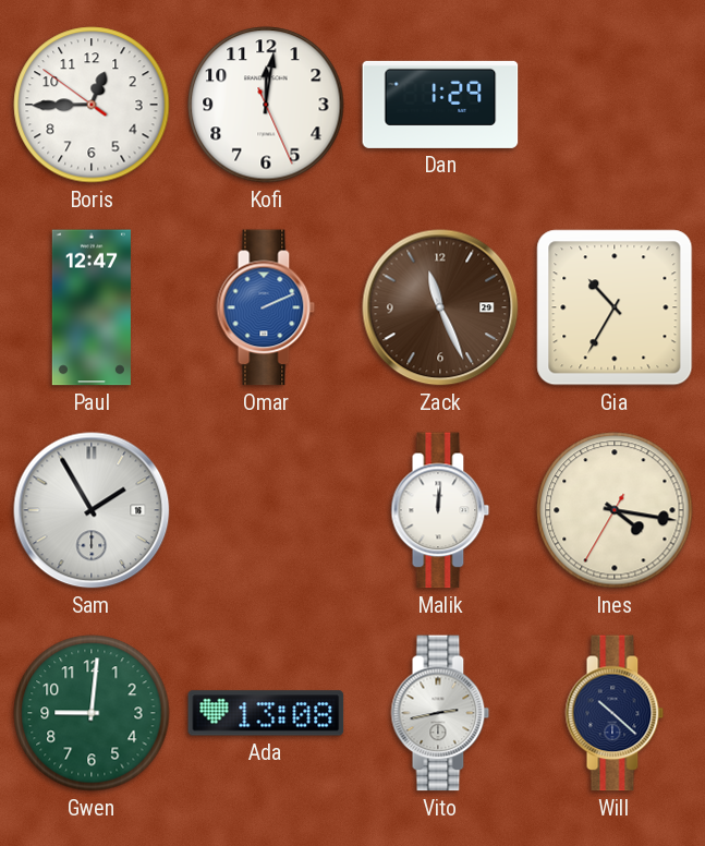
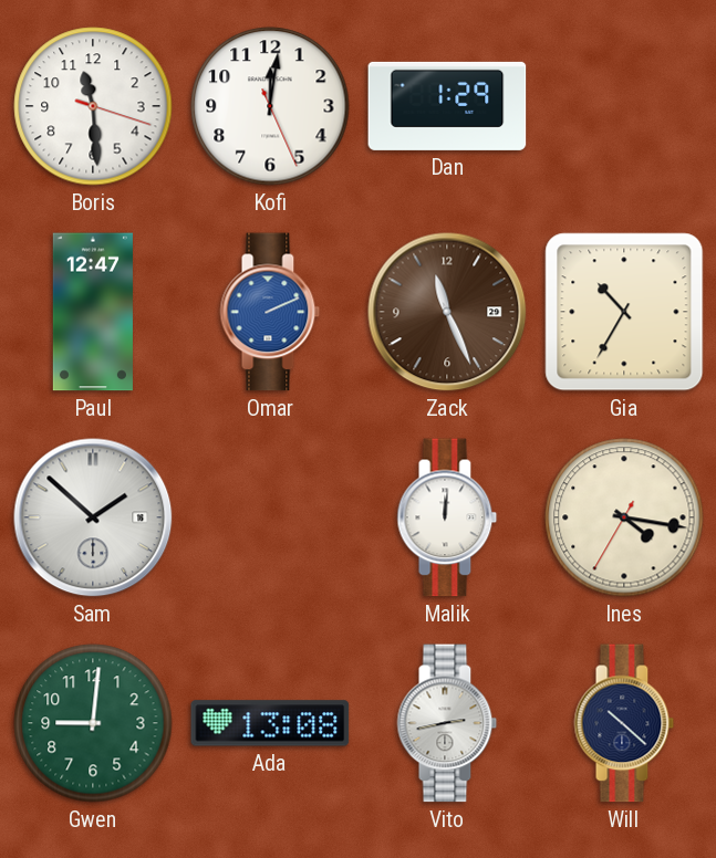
Boris: 12:44 -> 11:29 (93, 106)
Sam: 1:55 -> 1:52 (93, 517)
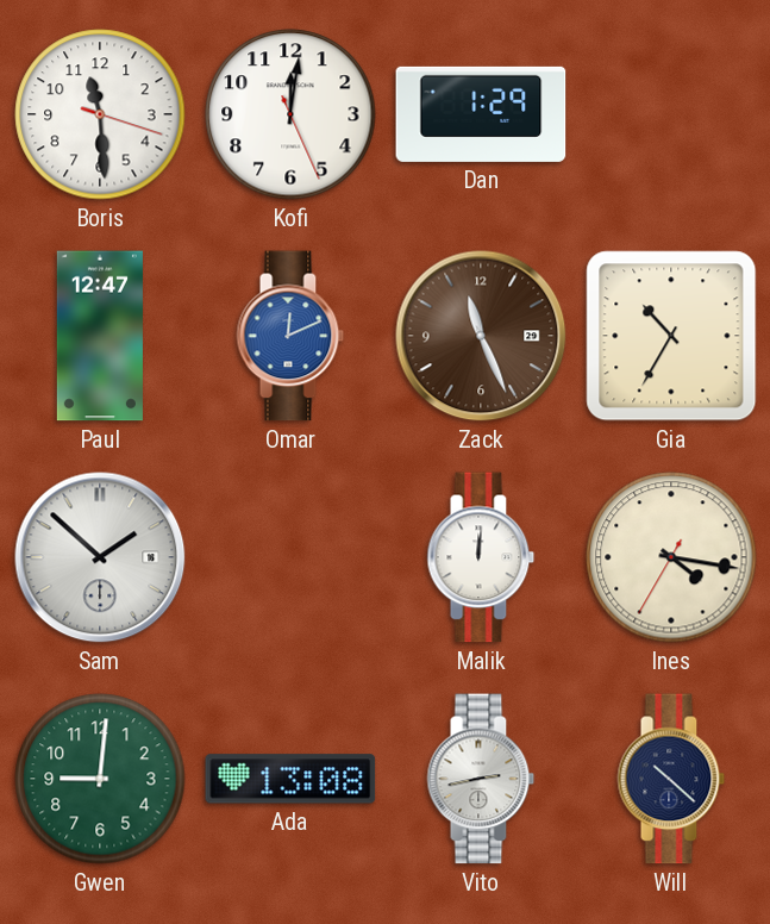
Omar: 2:11 -> 12:11 (290, 336)
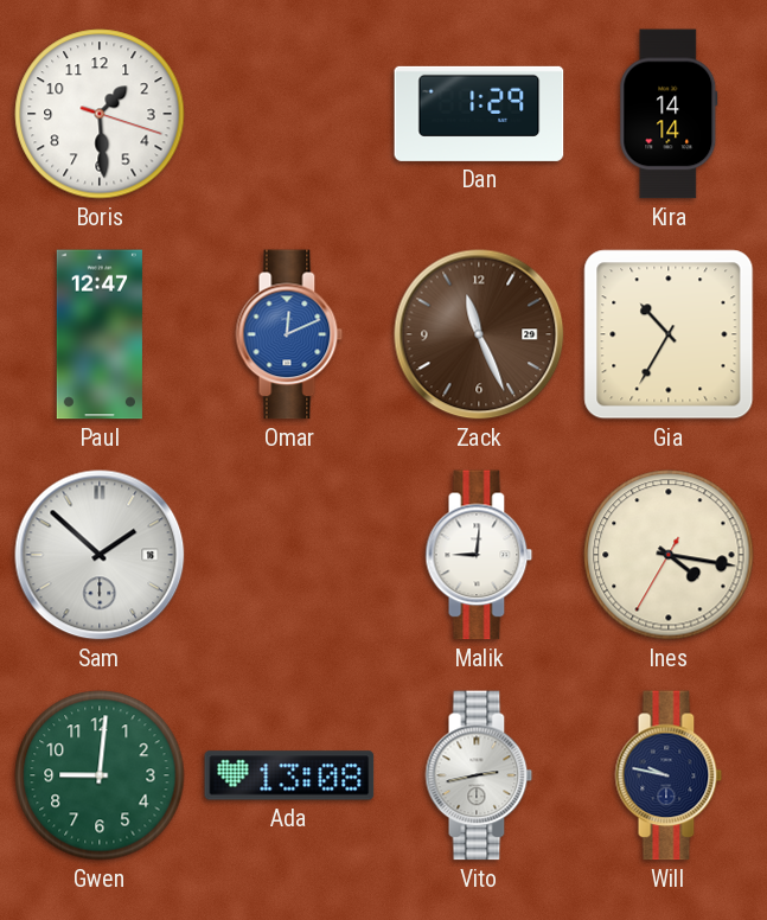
Boris: 11:29 -> 1:29 (100, 114)
Kofi: 12:01 -> none (290, 114)
Kira: none -> 14:14 (669, 114)
Malik: 12:01 -> 9:01 (479, 555)
Will: 10:22 -> 9:47 (669, 775)
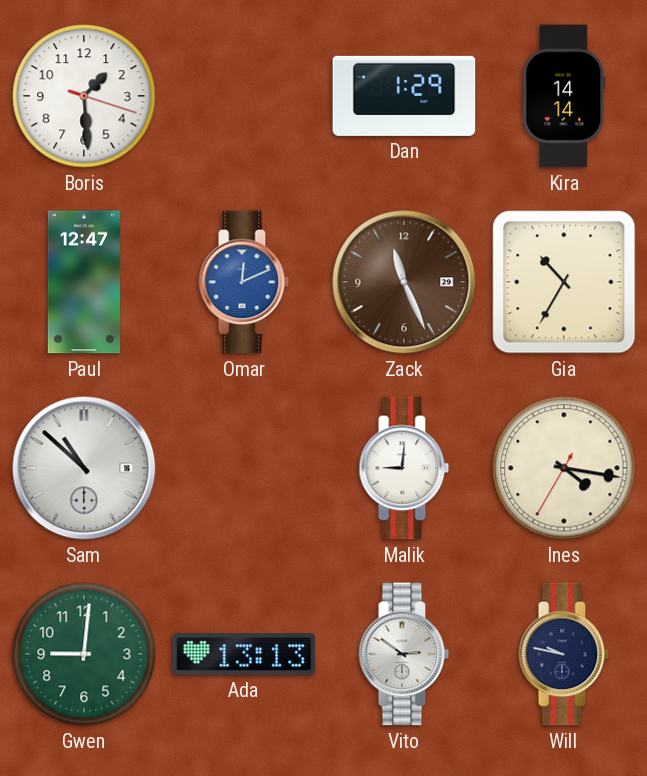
Sam: 1:52 -> 10:52 (84, 468)
Ada: 13:08 -> 13:13 (244, 654)
Vito: 2:43 -> 2:51 (404, 654)
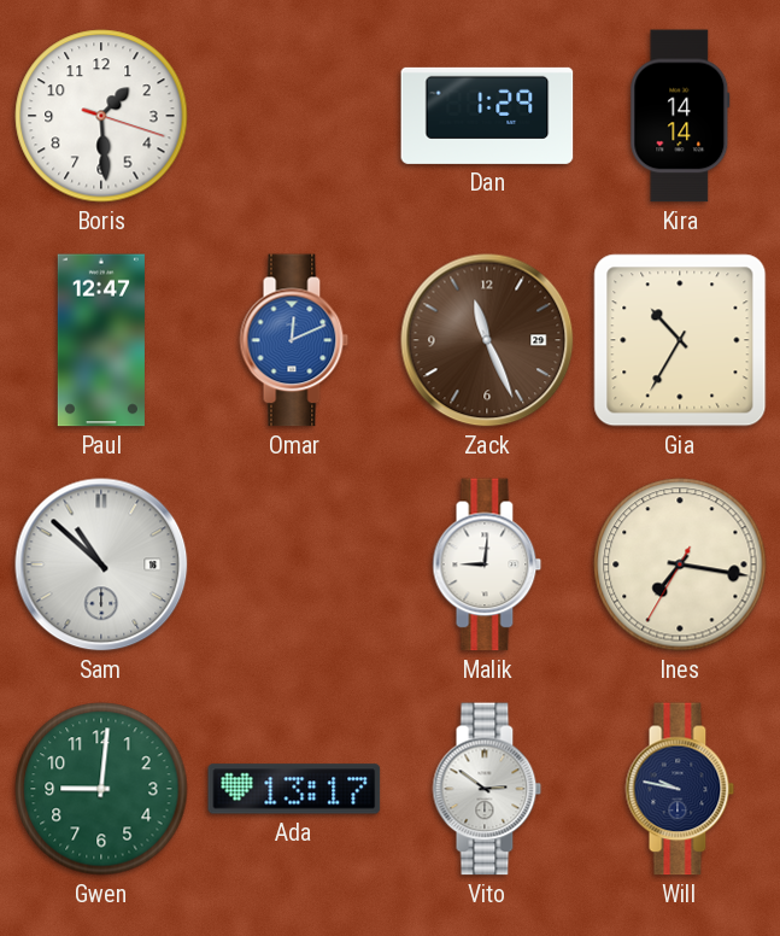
Ines: 4:16 -> 7:16 (680, 564)
Ada: 13:13 -> 13:17 (294, 789)
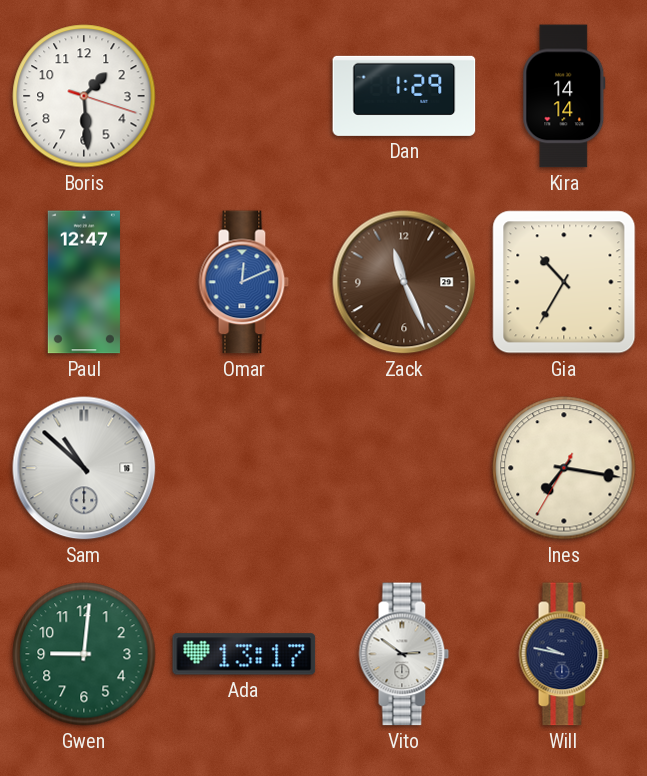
Malik: 9:01 -> none (487, 564)
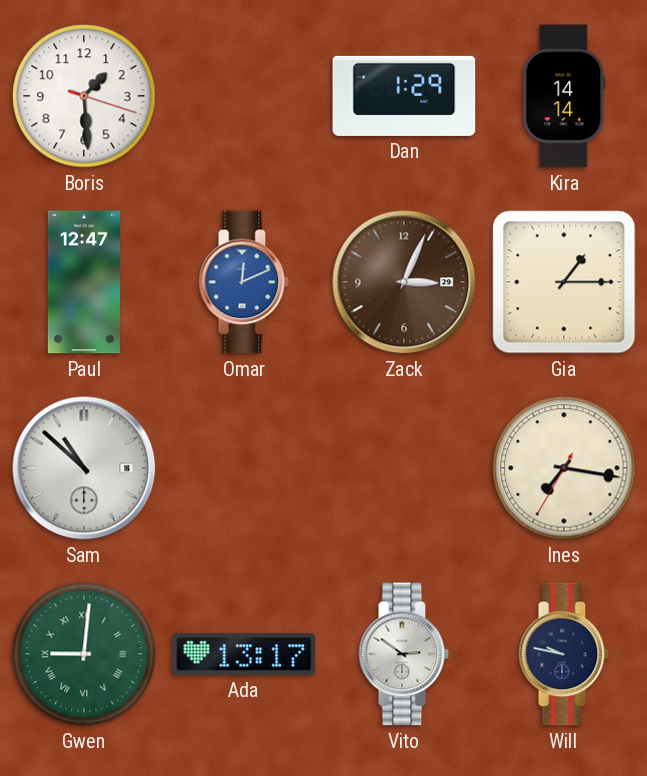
Zack: 11:26 -> 3:04 (404, 282)
Gia: 10:35 -> 1:15 (564, 282)
Gwen numerals: Arabic -> Roman (84, 654)
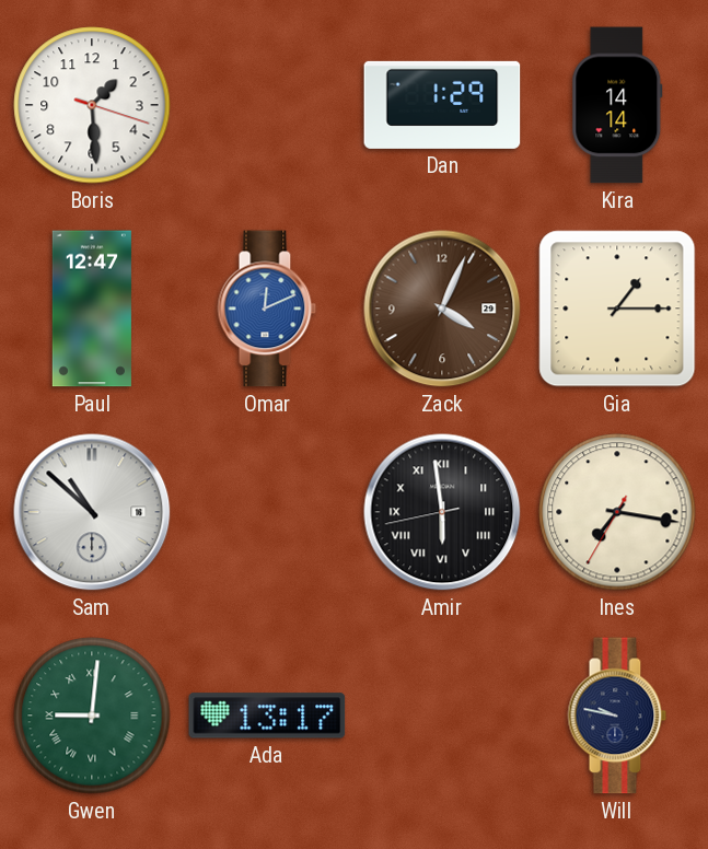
Zack: 3:04 -> 4:04 (442, 309)
Amir: none -> 5:58 (442, 512)
Vito: 2:51 -> none (404, 654)
